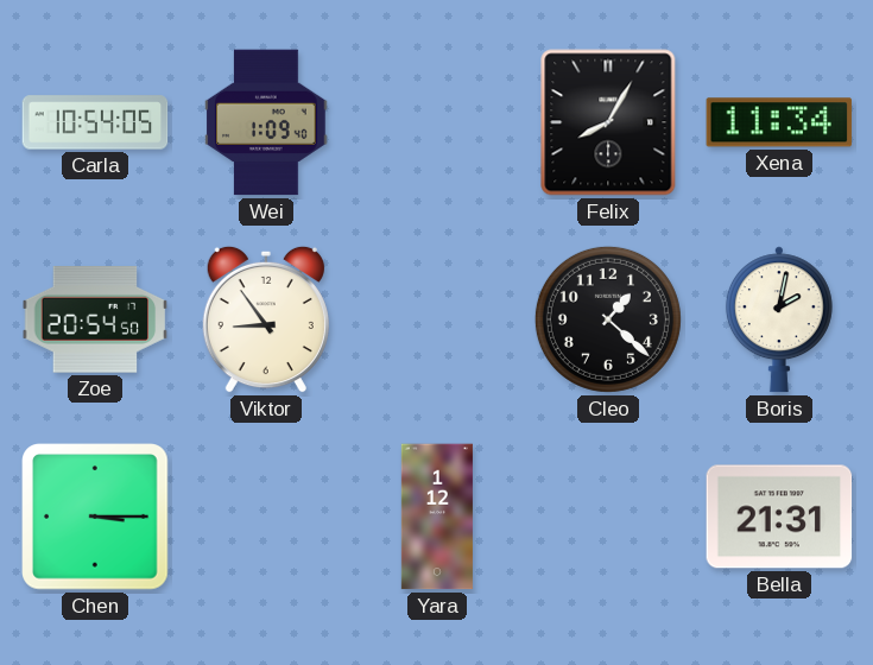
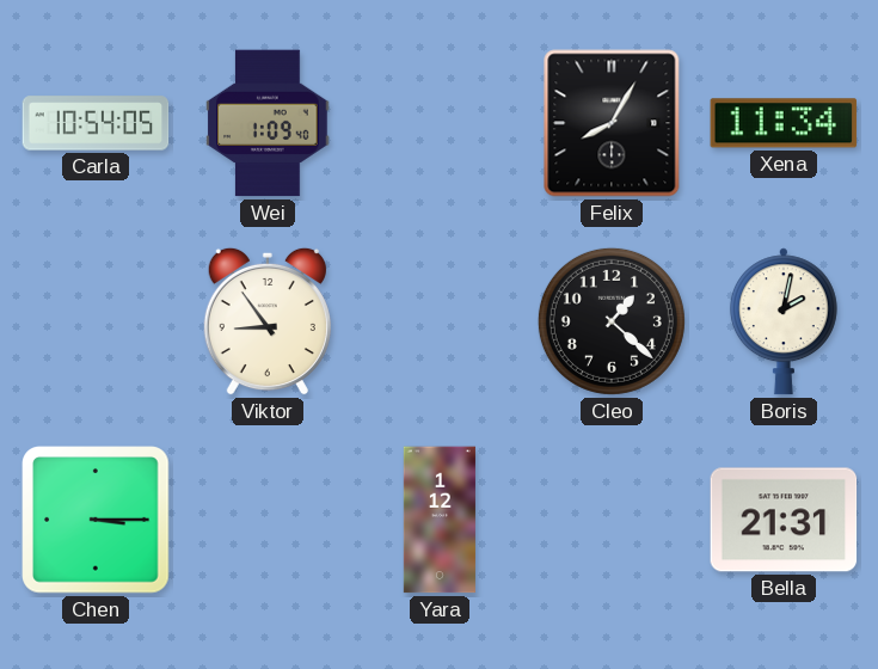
Zoe: 20:54 -> none (95, 321)
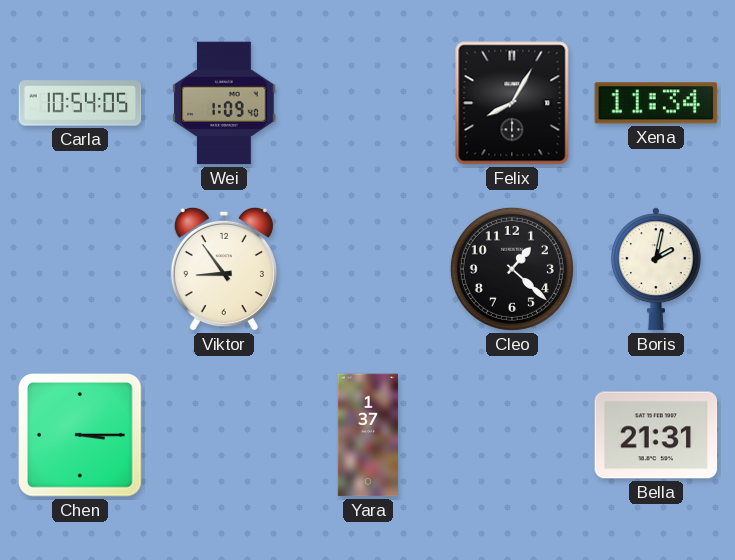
Yara: 1:12 -> 1:37 (368, 435)
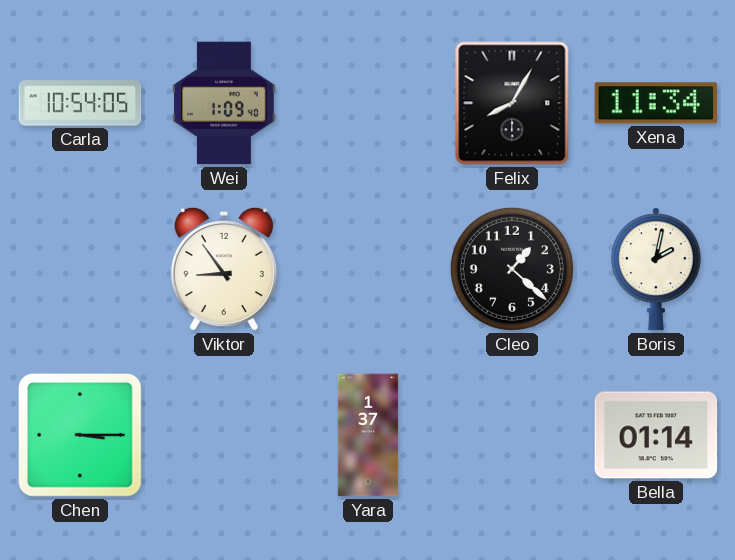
Bella: 21:31 -> 01:14 (656, 435)
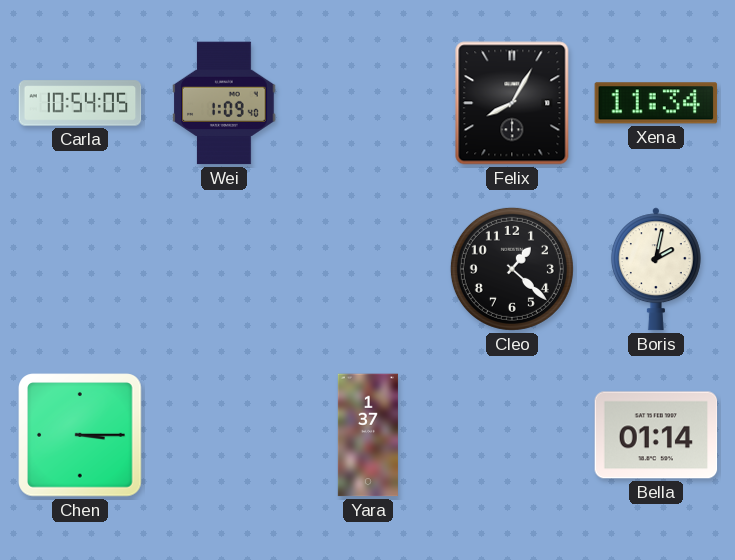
Viktor: 8:54 -> none (224, 269)
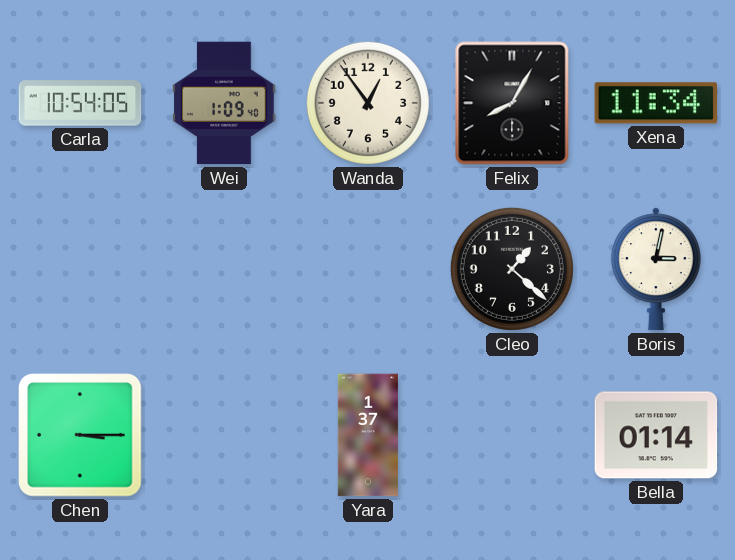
Wanda: none -> 12:54 (368, 103)
Boris: 2:02 -> 3:02 (656, 269)
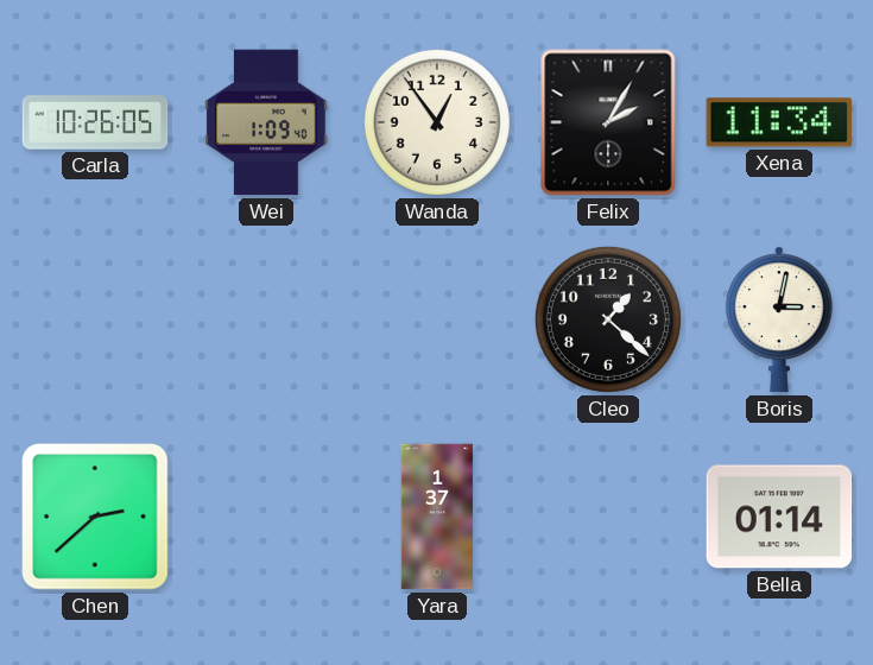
Carla: 10:54 -> 10:26 (95, 122)
Felix: 8:05 -> 2:05 (608, 122)
Chen: 3:15 -> 2:38 (95, 517)
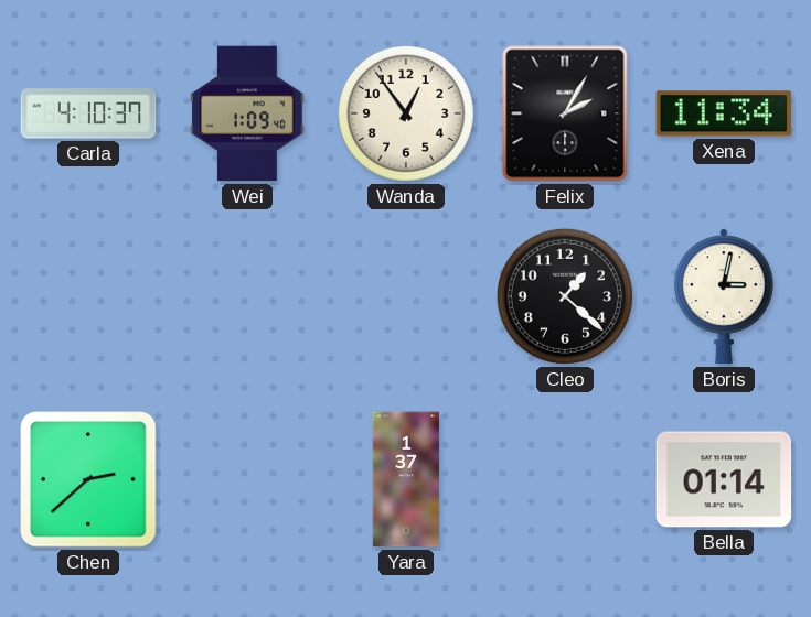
Carla: 10:26 -> 4:10 (88, 113)
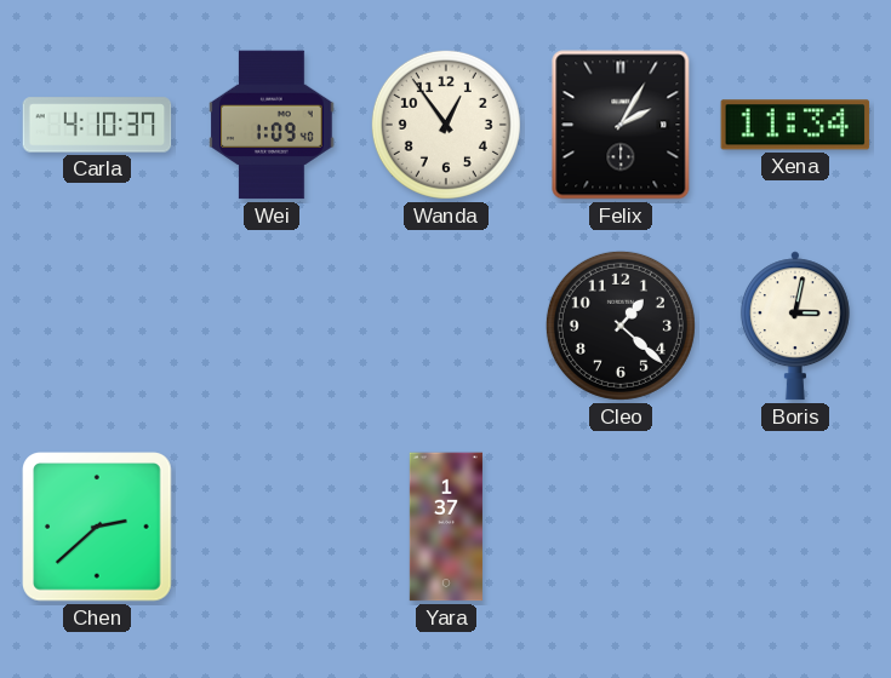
Bella: 01:14 -> none (724, 479)
